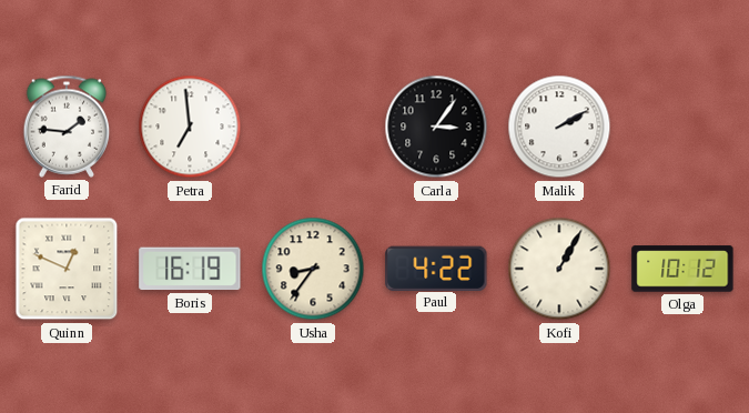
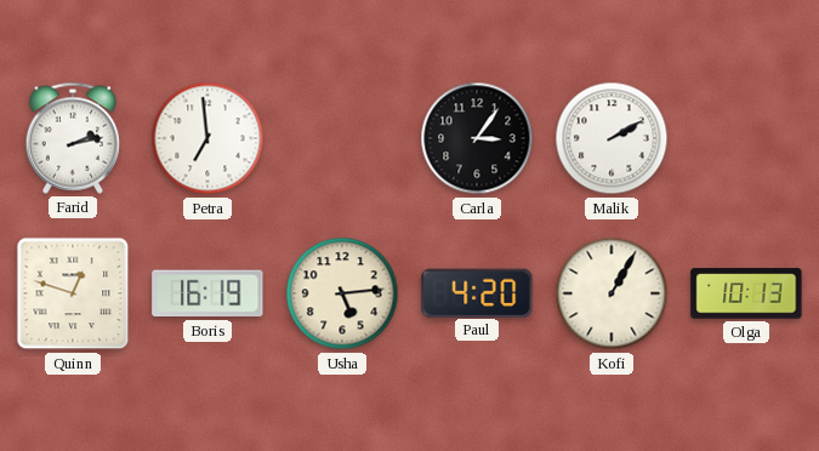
Farid: 1:46 -> 2:13 (73, 138)
Quinn: 12:49 -> 12:48 (73, 293)
Usha: 8:36 -> 5:14 (342, 293)
Paul: 4:22 -> 4:20 (477, 292)
Olga: 10:12 -> 10:13 (746, 293)
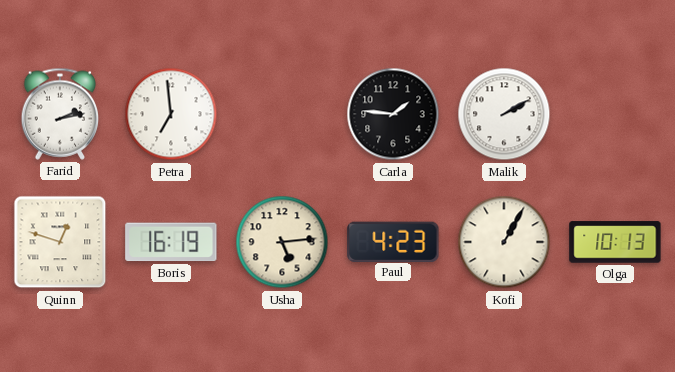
Carla: 3:06 -> 1:46 (393, 114)
Paul: 4:20 -> 4:23 (393, 241)
